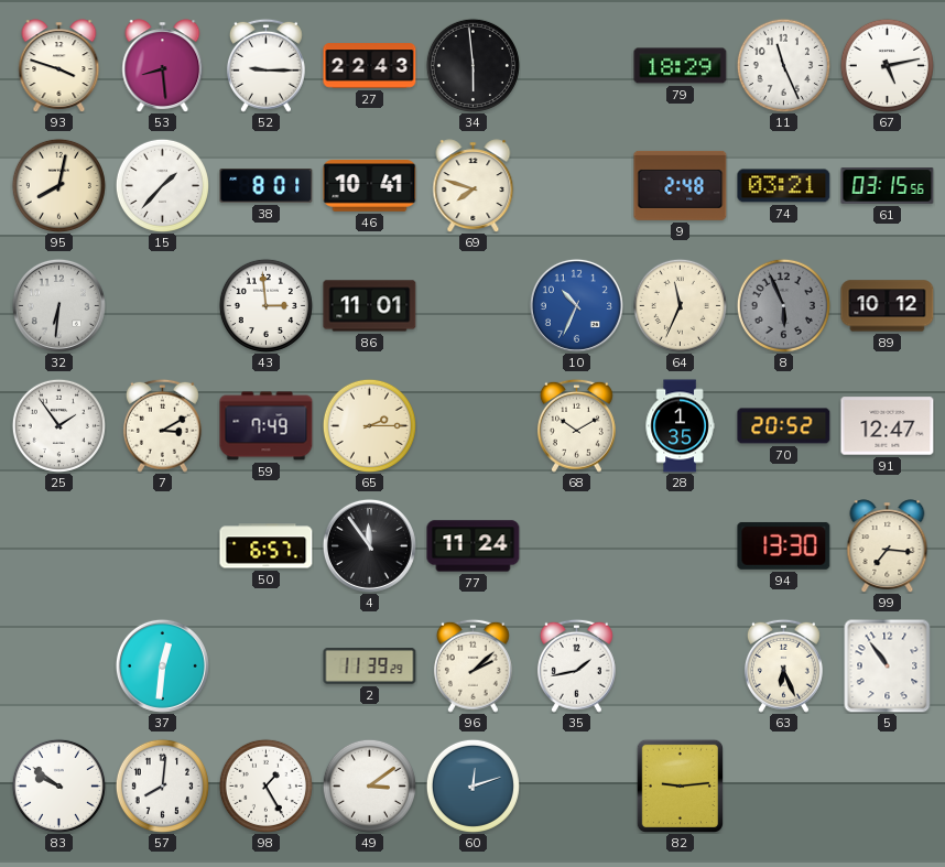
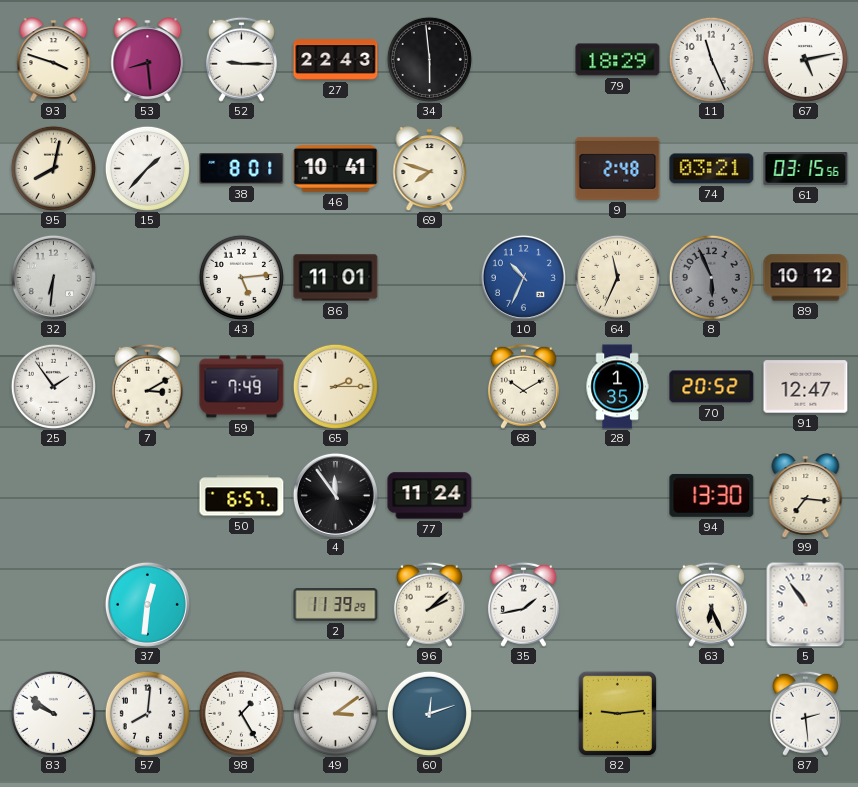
43: 2:59 -> 5:14 (241, 277)
87: none -> 2:29 (805, 713)
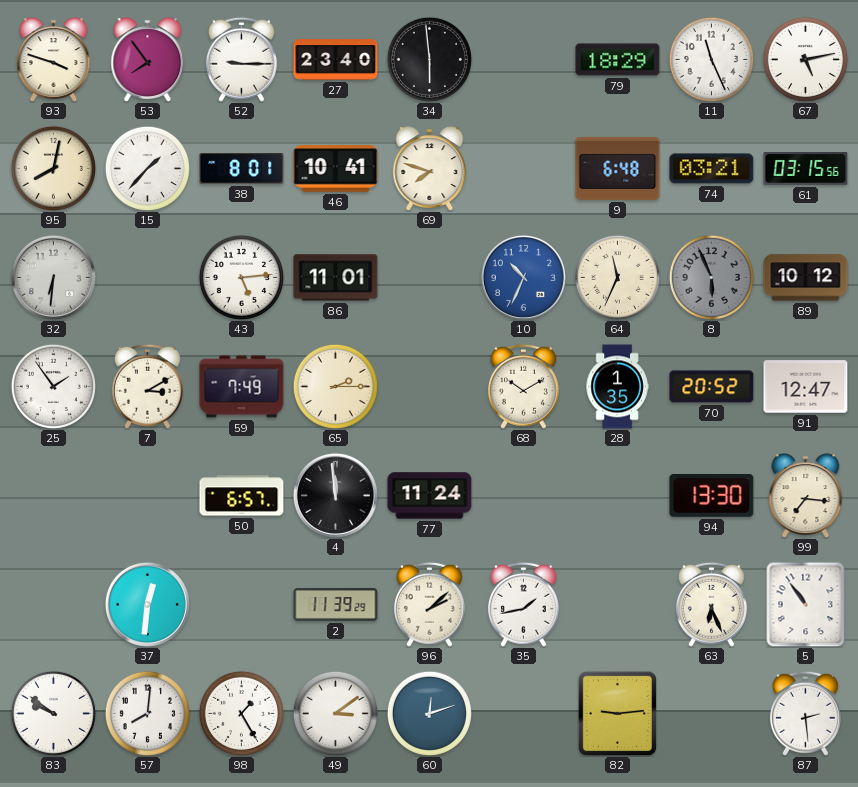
53: 8:29 -> 7:54 (148, 59)
27: 22:43 -> 23:40 (336, 60)
9: 2:48 -> 6:48 (618, 168)
4: 11:54 -> 11:59 (335, 495)
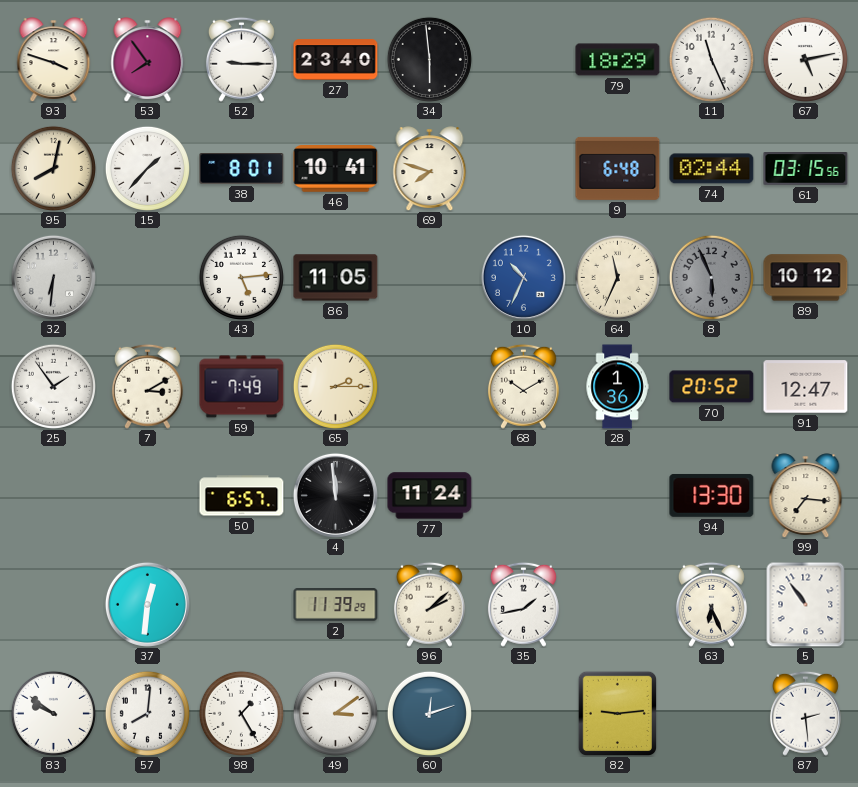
74: 03:21 -> 02:44 (712, 169)
86: 11:01 -> 11:05 (336, 278)
28: 1:35 -> 1:36 (617, 387)
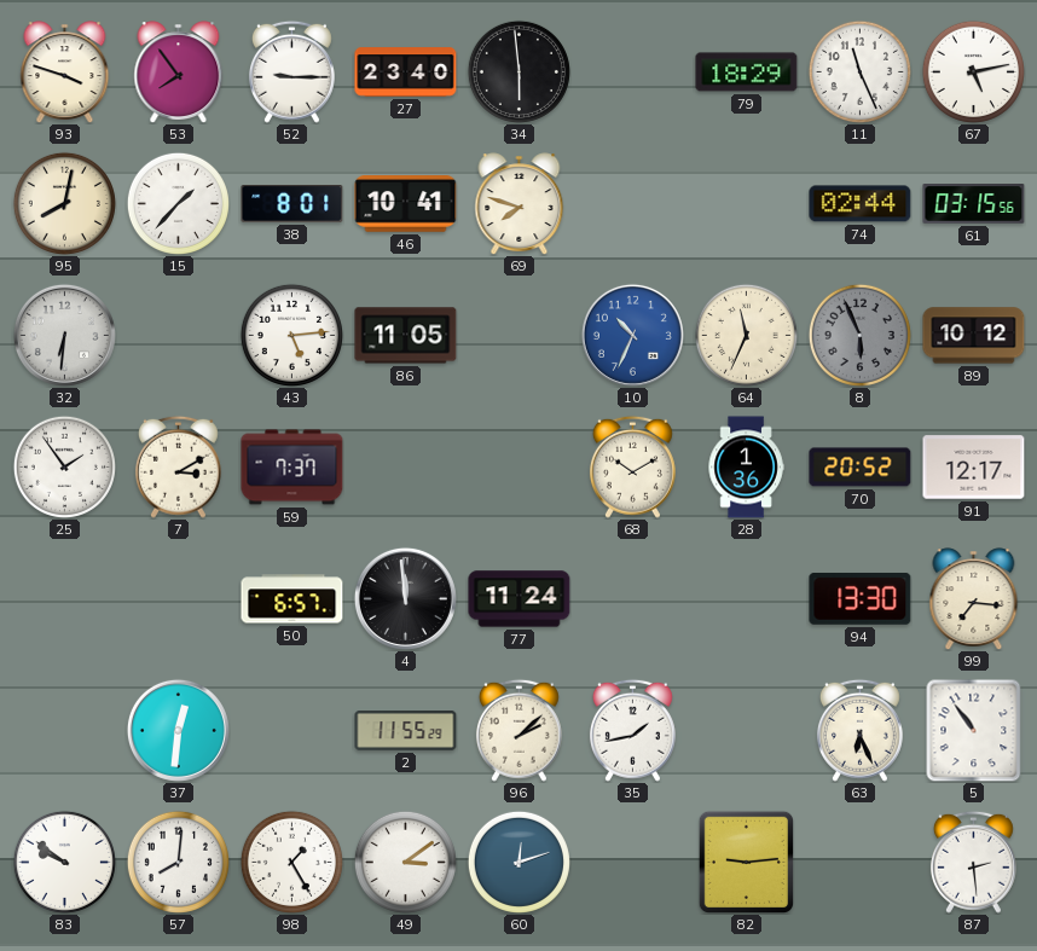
9: 6:48 -> none (618, 168)
59: 7:49 -> 7:37 (292, 468)
65: 2:15 -> none (335, 386)
91: 12:47 -> 12:17 (974, 468)
2: 11:39 -> 11:55 (406, 731)
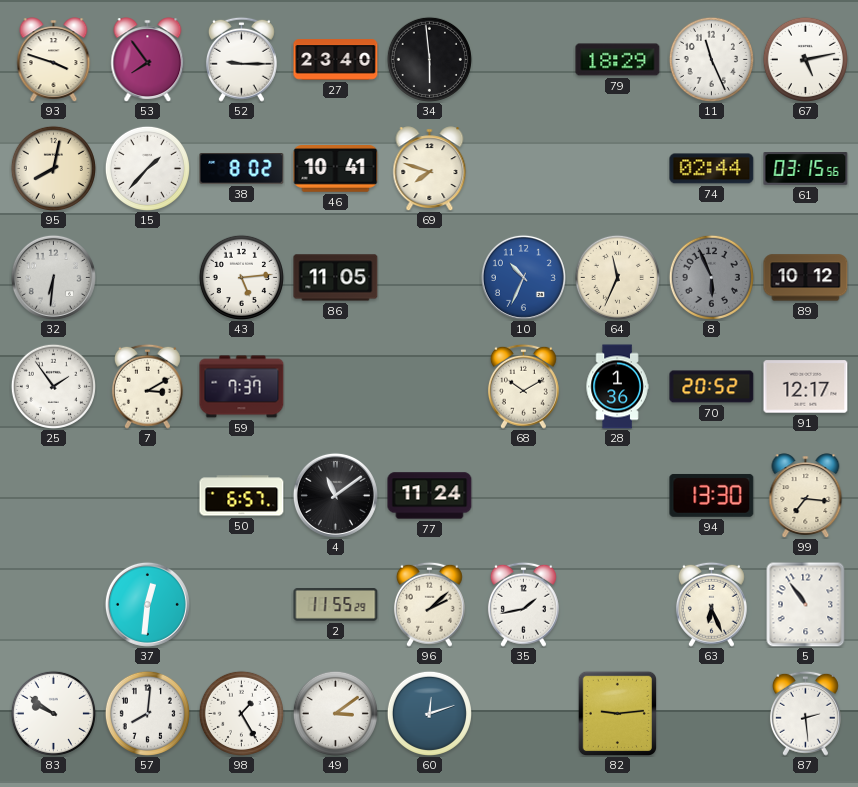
38: 8:01 -> 8:02 (242, 169)
4: 11:59 -> 11:09 (335, 495)
